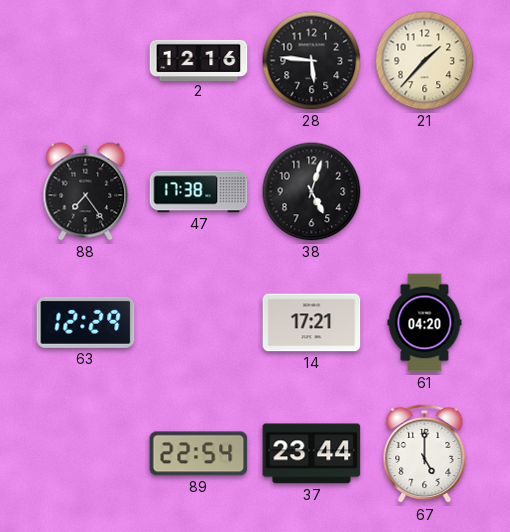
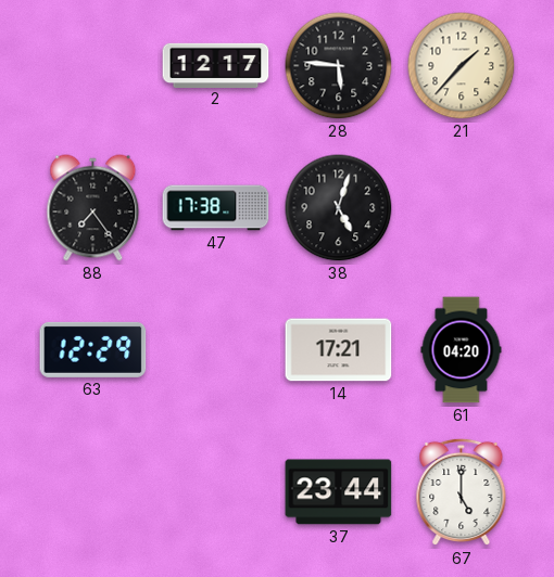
2: 12:16 -> 12:17 (216, 65)
89: 22:54 -> none (199, 454)
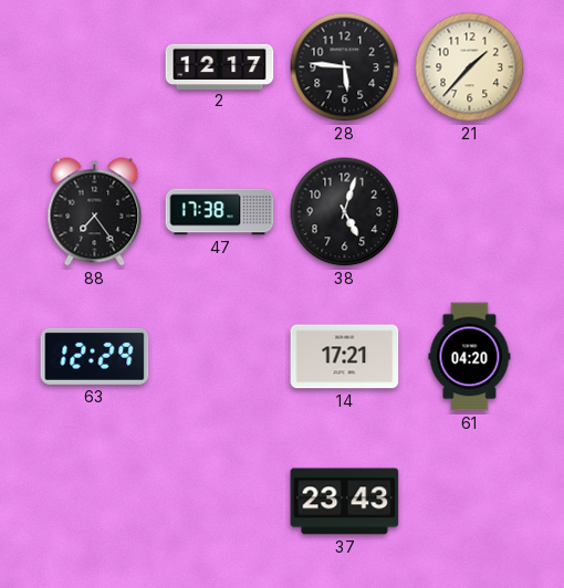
37: 23:44 -> 23:43 (345, 502)
67: 5:00 -> none (462, 492)
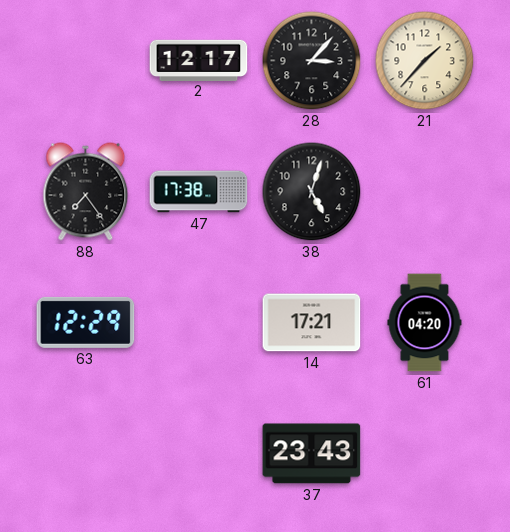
28: 5:46 -> 3:07 (312, 61)
